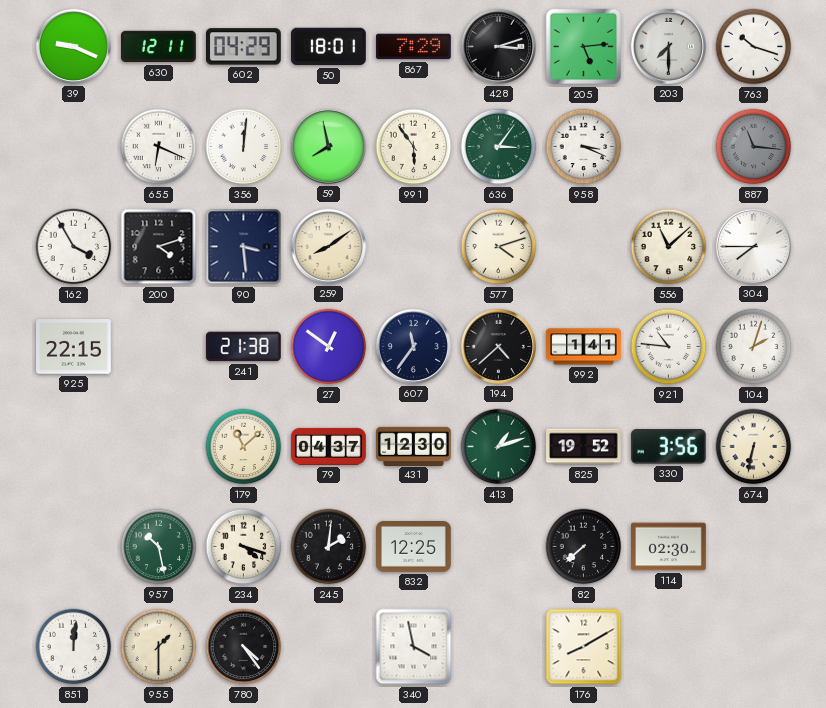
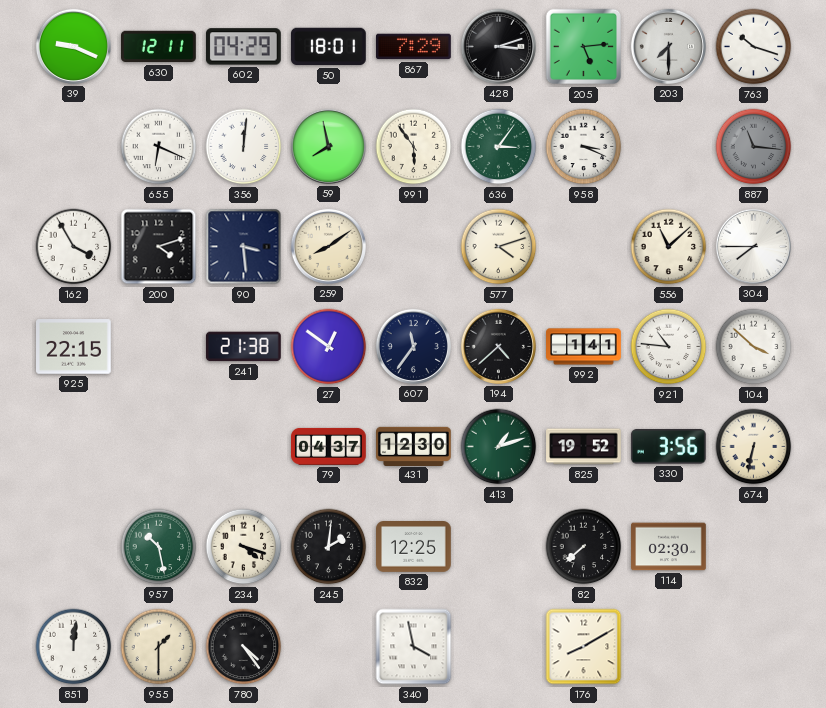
104: 2:03 -> 3:52 (754, 347)
179: 11:08 -> none (244, 447)
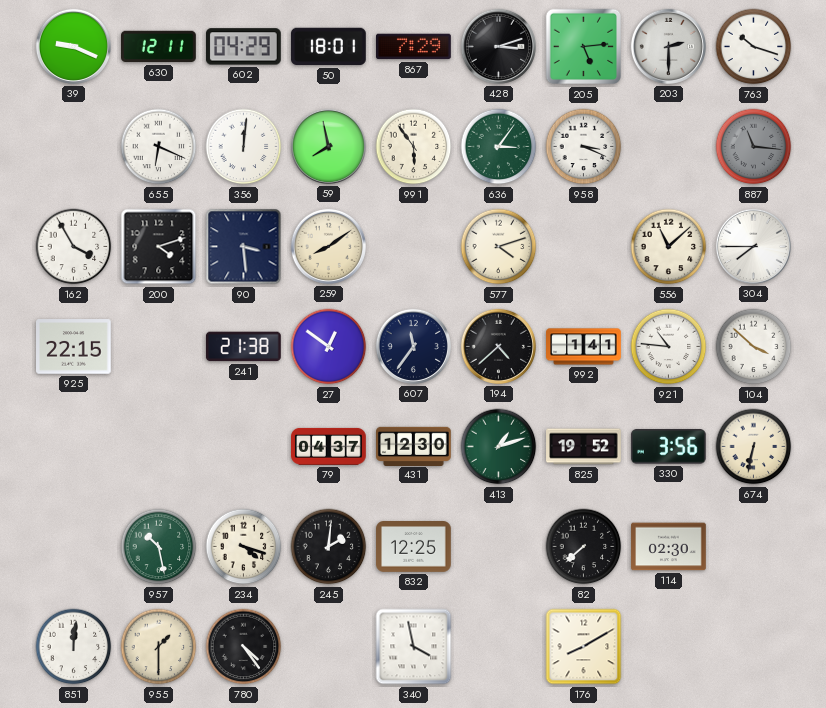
203: 7:30 -> 2:30 (668, 46)
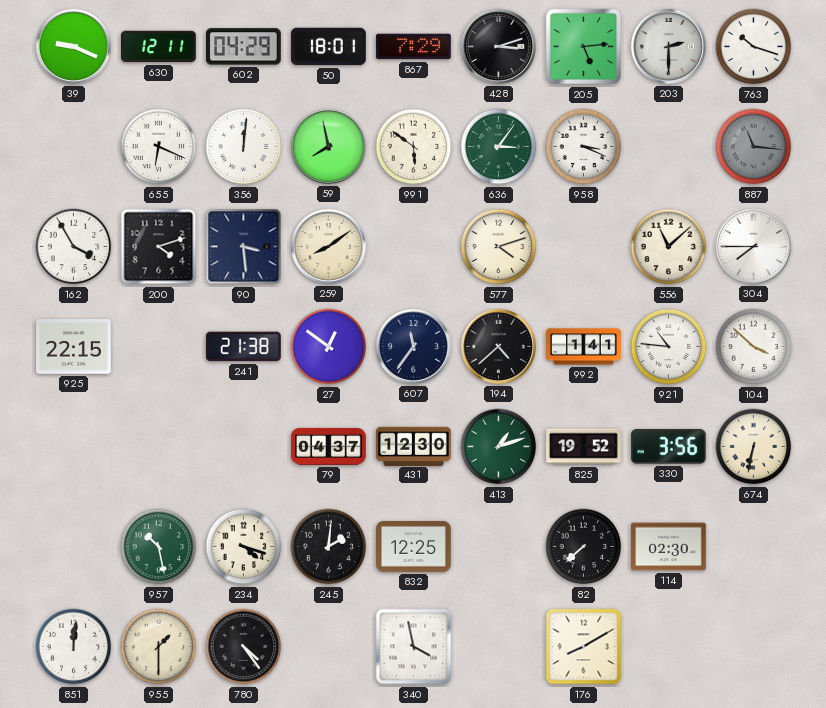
991: 5:54 -> 5:51 (414, 147)
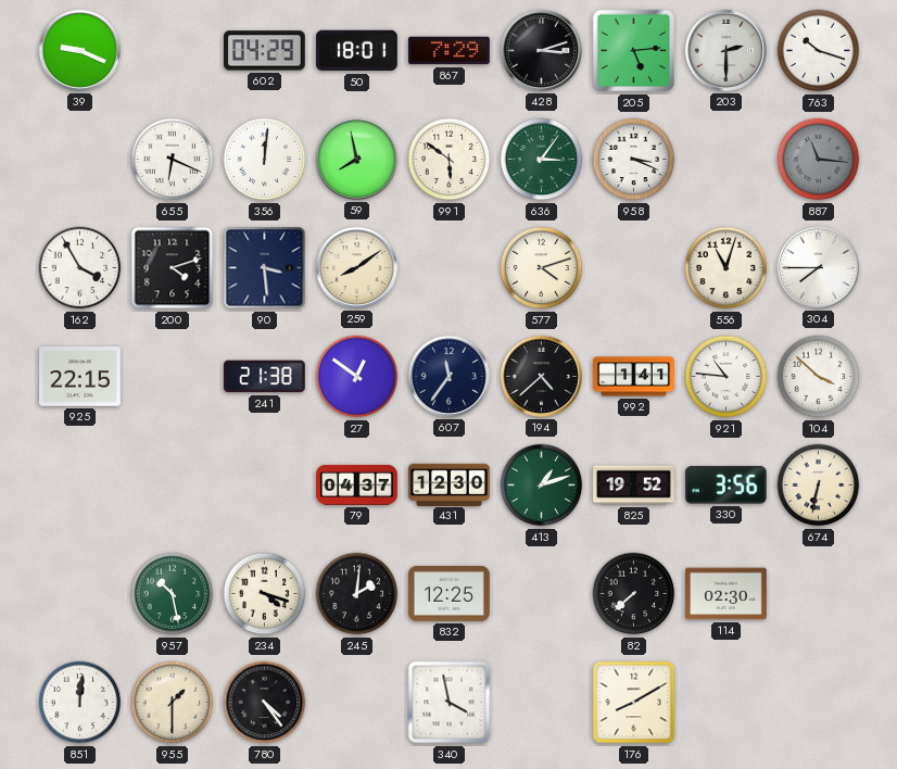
630: 12:11 -> none (159, 47)
556: 11:08 -> 11:03 (727, 268)
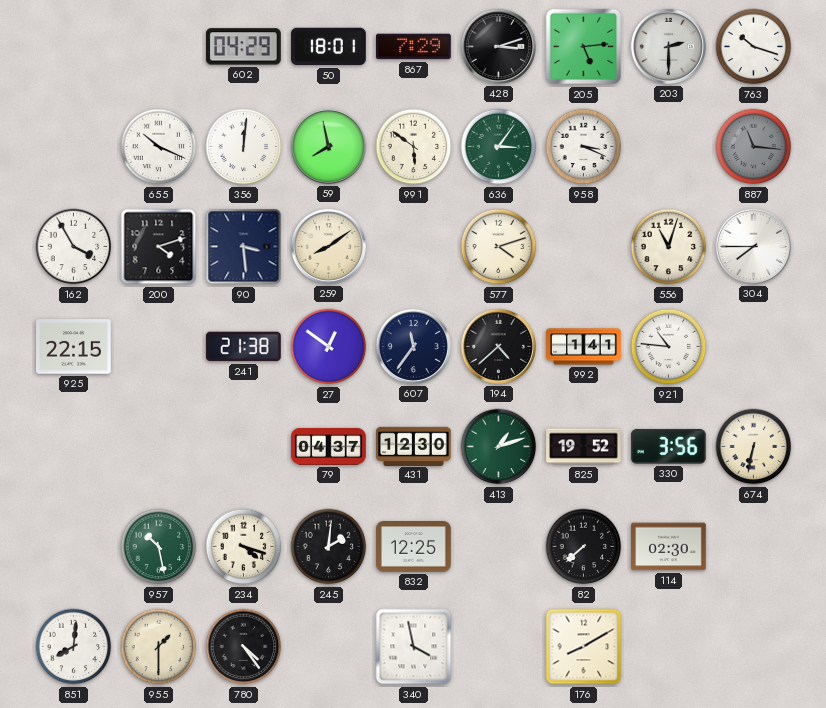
39: 9:19 -> none (79, 50)
655: 6:19 -> 10:19 (159, 147)
104: 3:52 -> none (819, 377)
851: 12:01 -> 8:01 (74, 647)
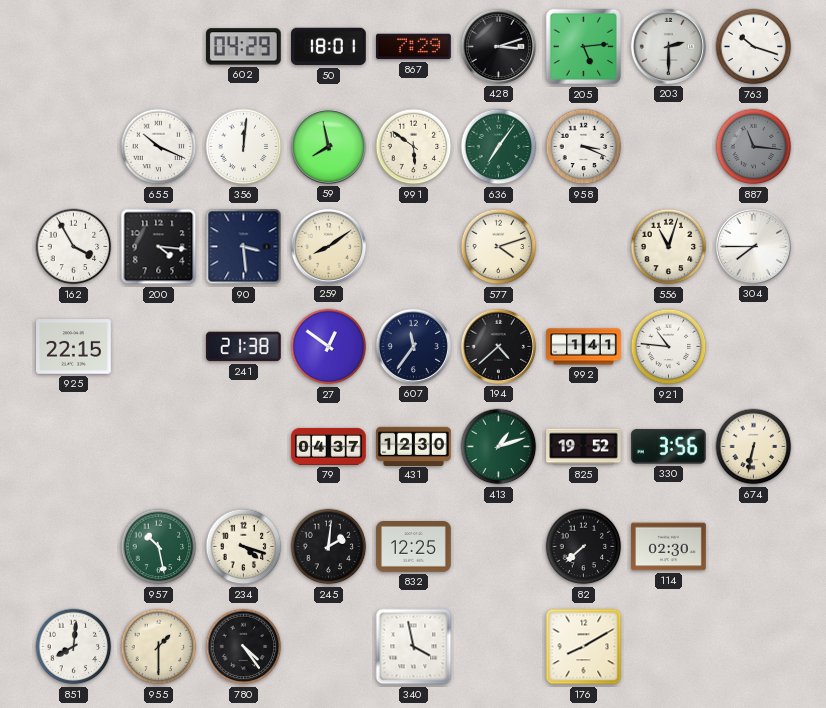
636: 3:06 -> 7:06 (499, 147)
200: 4:12 -> 4:16 (159, 247)
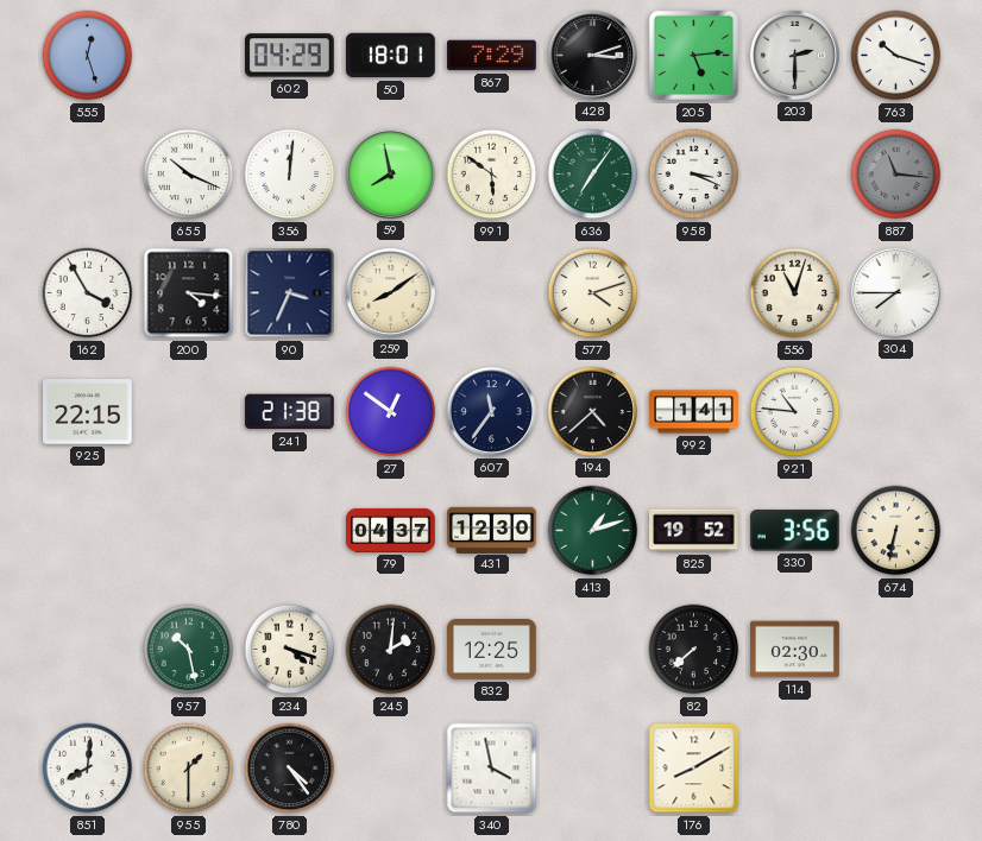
555: none -> 12:27 (88, 56)
90: 3:29 -> 3:34 (290, 293)
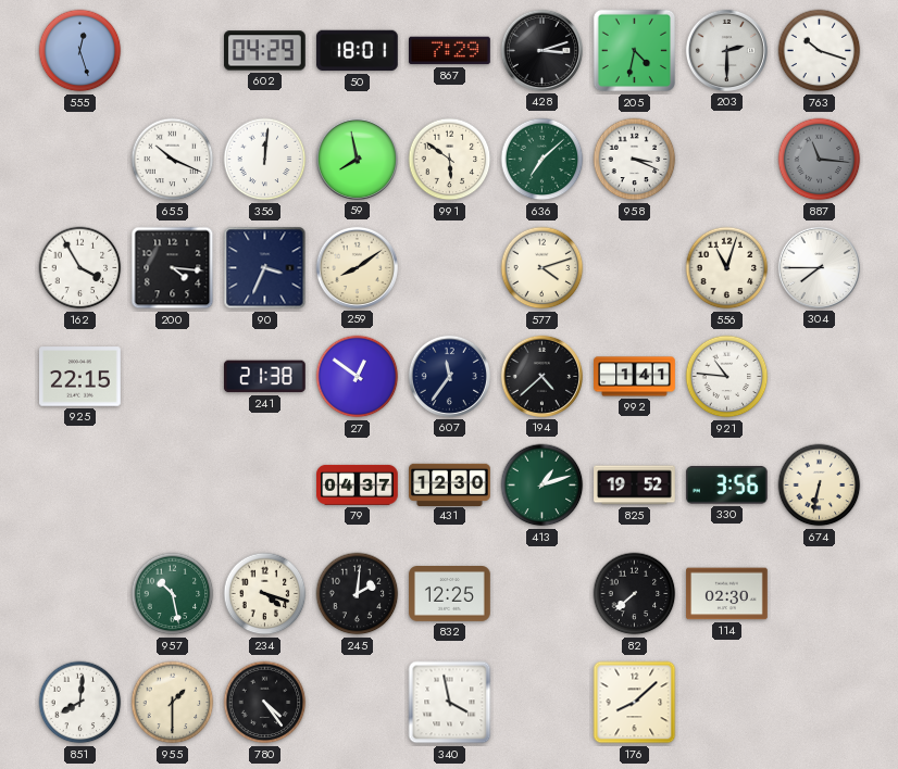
205: 5:14 -> 4:32 (635, 51)
636: 7:06 -> 7:08 (542, 160)
176: 8:10 -> 8:08 (635, 703)
